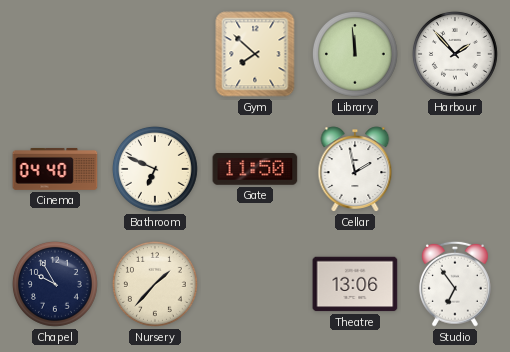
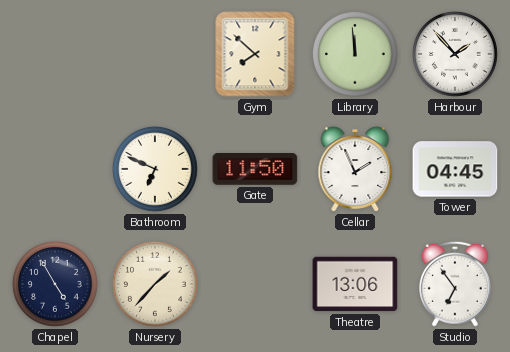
Cinema: 04:40 -> none (55, 169)
Cellar: 1:58 -> 1:56 (355, 169)
Tower: none -> 04:45 (455, 169)
Chapel: 9:55 -> 4:55 (55, 284)
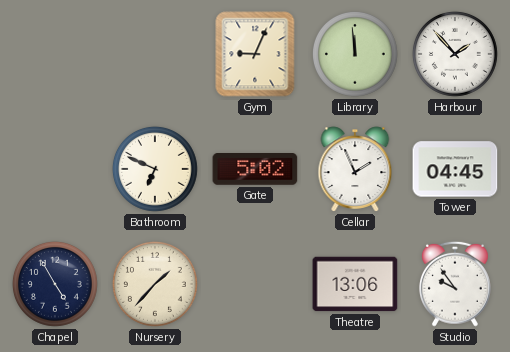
Gym: 7:52 -> 9:04 (255, 54)
Gate: 11:50 -> 5:02 (255, 169)
Studio: 6:54 -> 9:54 (455, 284)
